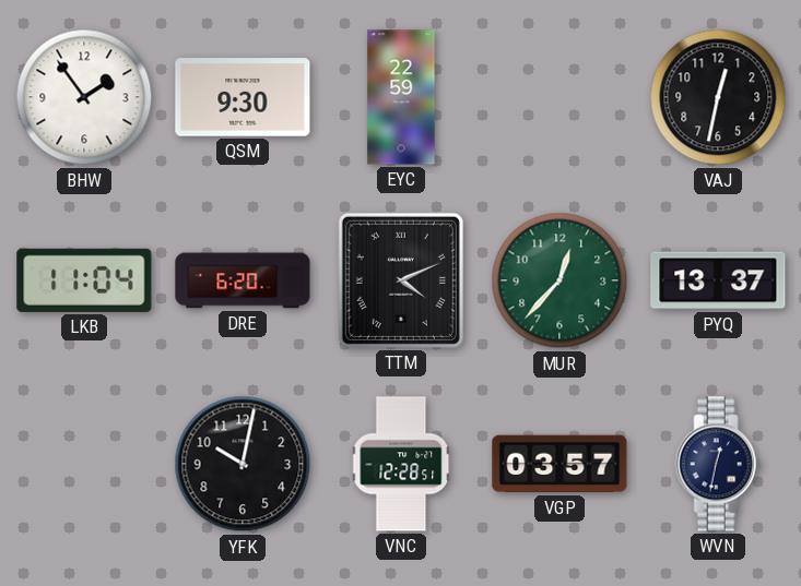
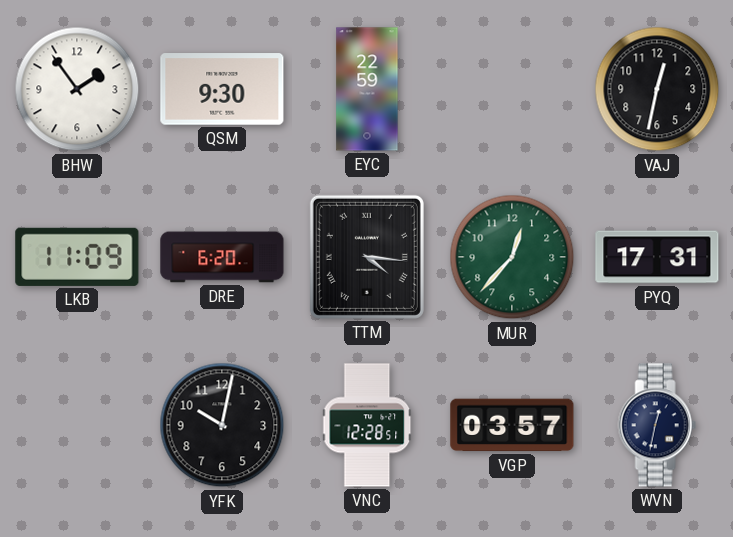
LKB: 11:04 -> 11:09 (77, 257)
TTM: 4:11 -> 4:16 (367, 257)
PYQ: 13:37 -> 17:31 (657, 257)
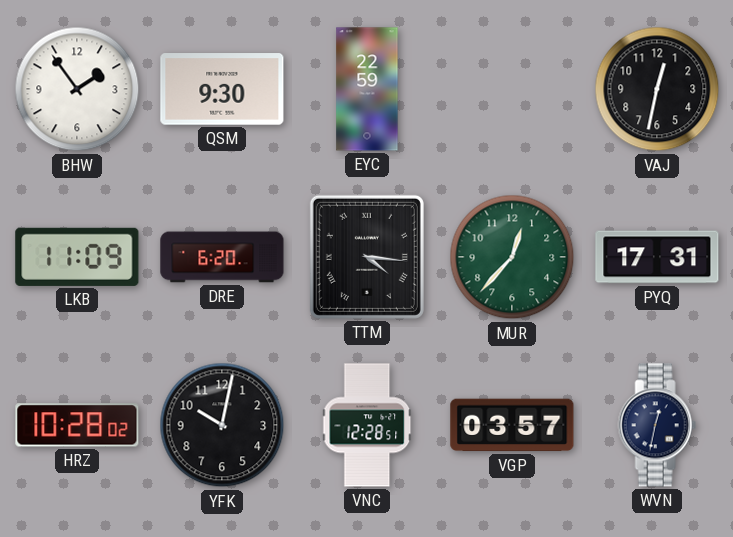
HRZ: none -> 10:28 (77, 425)
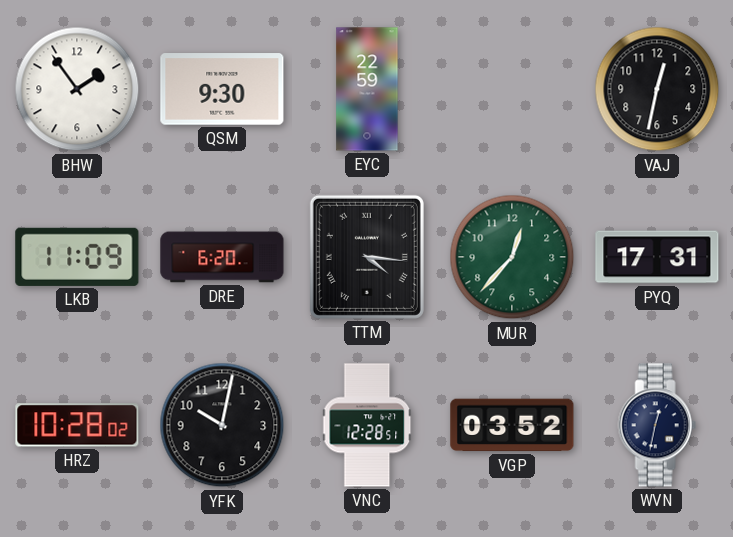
VGP: 03:57 -> 03:52 (512, 425)
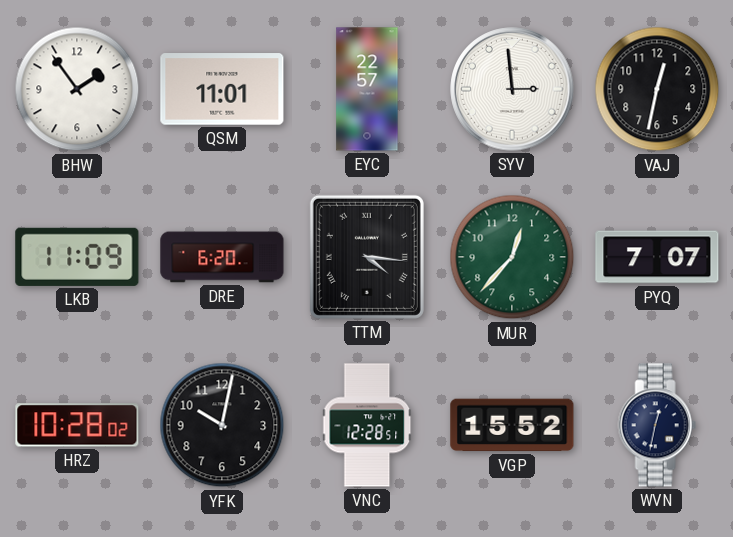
QSM: 9:30 -> 11:01 (222, 89)
EYC: 22:59 -> 22:57 (367, 89)
SYV: none -> 2:59 (512, 89)
PYQ: 17:31 -> 7:07 (657, 257)
VGP: 03:52 -> 15:52 (512, 425)
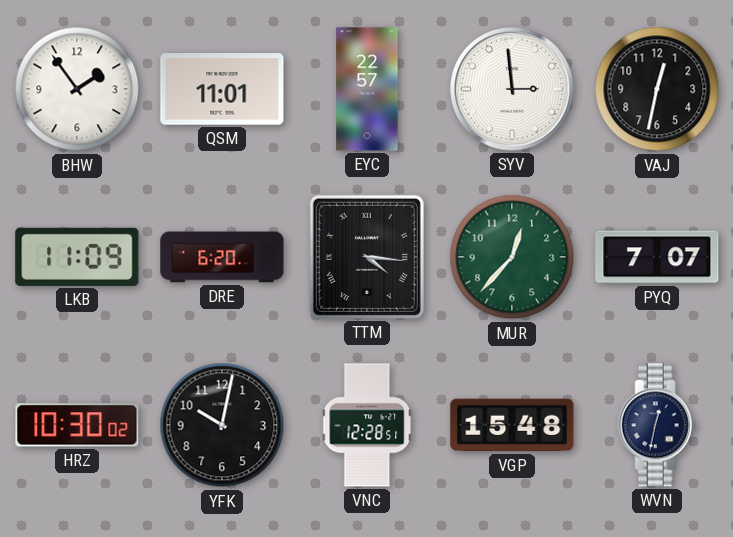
HRZ: 10:28 -> 10:30 (77, 425)
VGP: 15:52 -> 15:48 (512, 425)
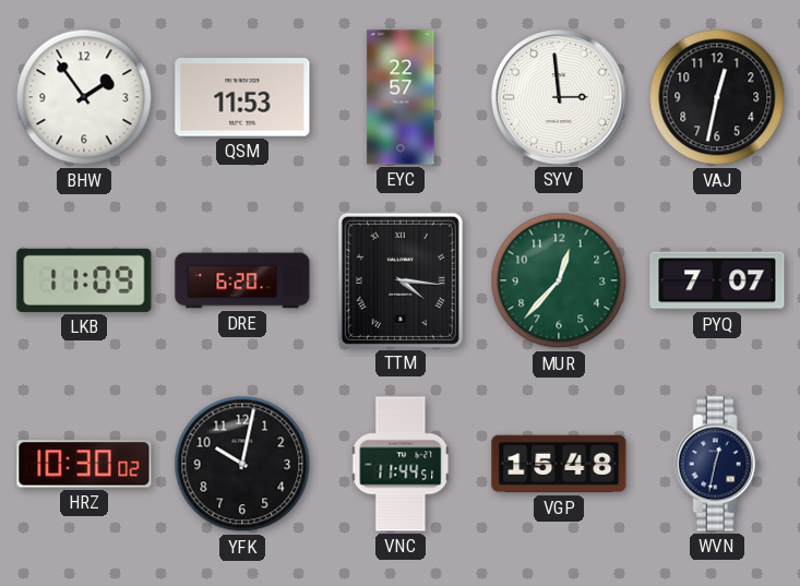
QSM: 11:01 -> 11:53 (242, 97)
VNC: 12:28 -> 11:44 (402, 464)
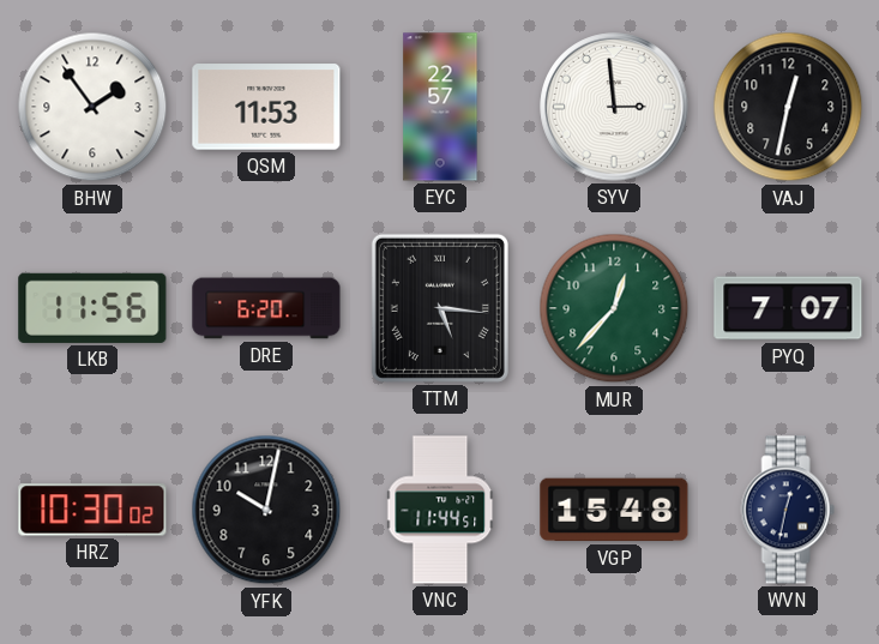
LKB: 11:09 -> 11:56 (92, 308)
TTM: 4:16 -> 5:16 (440, 308)
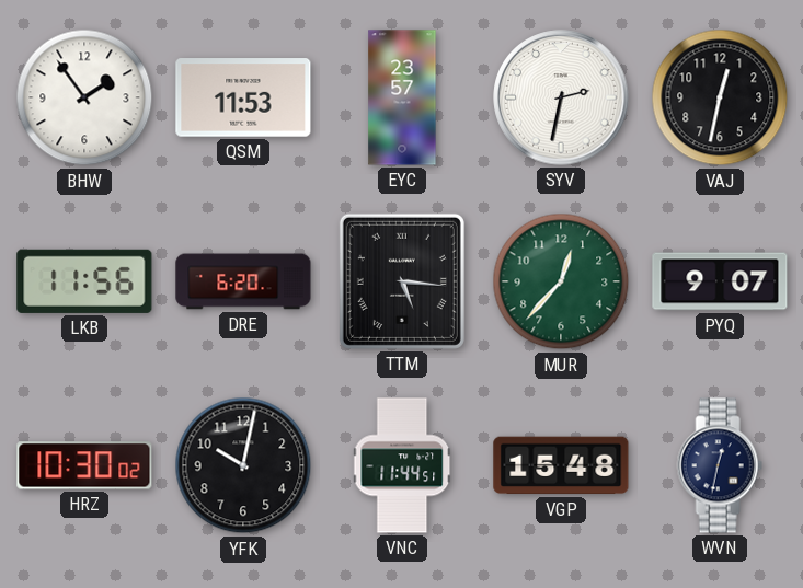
EYC: 22:57 -> 23:57 (402, 97)
SYV: 2:59 -> 2:32 (561, 97)
PYQ: 7:07 -> 9:07 (720, 281)
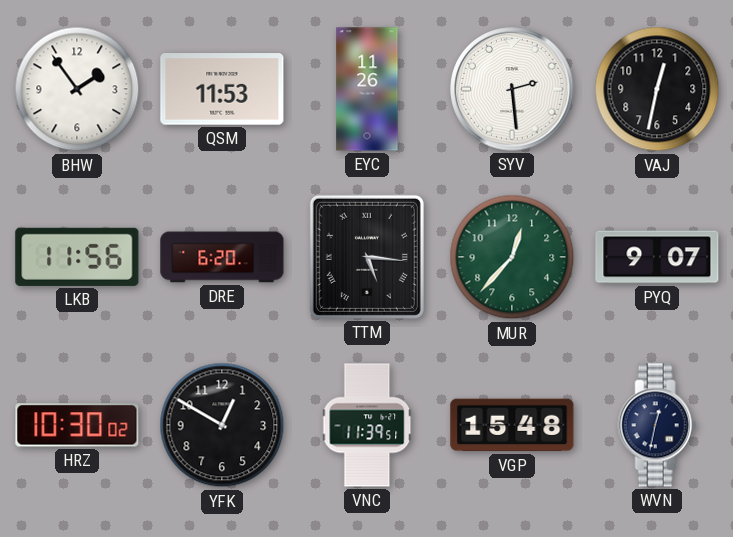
EYC: 23:57 -> 11:26 (367, 89)
SYV: 2:32 -> 2:29 (512, 89)
YFK: 10:02 -> 12:50 (222, 425)
VNC: 11:44 -> 11:39 (368, 425)
